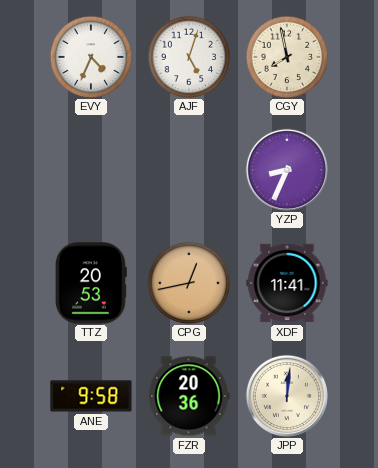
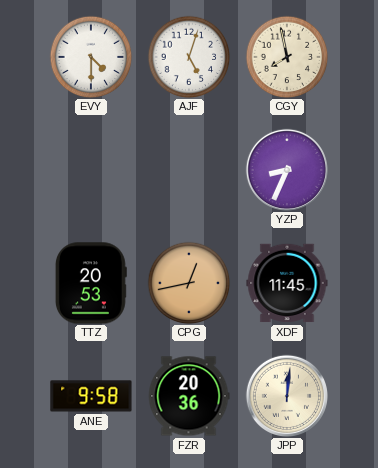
EVY: 4:34 -> 4:30 (91, 57)
XDF: 11:41 -> 11:45 (287, 283)
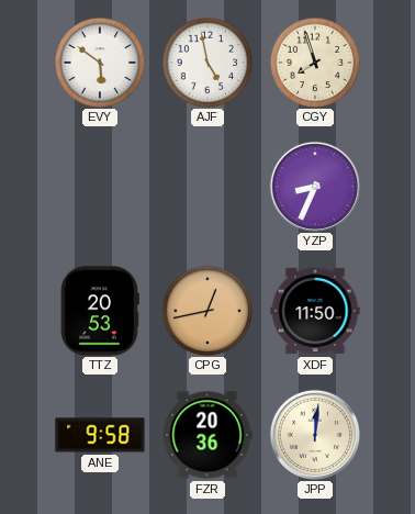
EVY: 4:30 -> 5:51 (100, 63)
AJF: 5:03 -> 4:58 (207, 63)
CGY: 7:58 -> 7:57 (315, 63)
XDF: 11:45 -> 11:50 (315, 311)
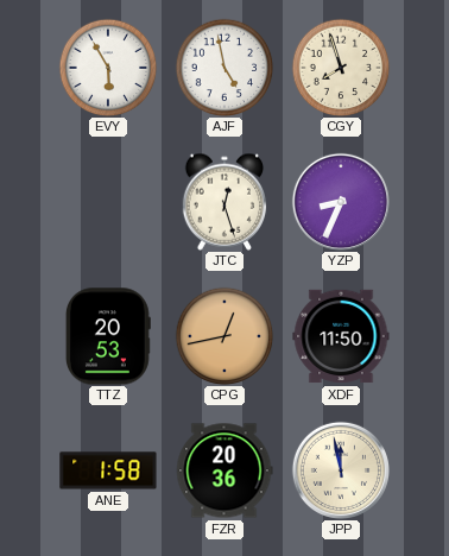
EVY: 5:51 -> 5:55 (108, 68)
JTC: none -> 12:27 (224, 202)
ANE: 9:58 -> 1:58 (108, 470)
JPP: 12:01 -> 11:58 (341, 470)
